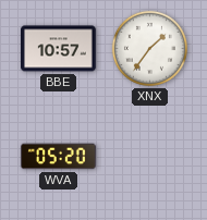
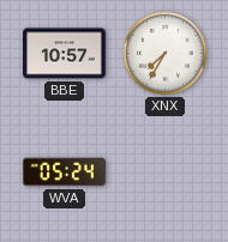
XNX: 1:36 -> 7:35 (164, 53)
WVA: 05:20 -> 05:24 (65, 173)
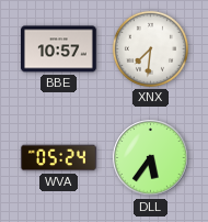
XNX: 7:35 -> 7:31 (150, 48)
DLL: none -> 5:36 (151, 158)
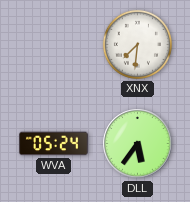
BBE: 10:57 -> none (59, 49)
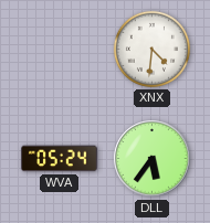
XNX: 7:31 -> 4:31 (151, 49)
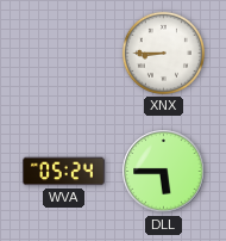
XNX: 4:31 -> 8:45 (163, 52)
DLL: 5:36 -> 5:45 (164, 172)
